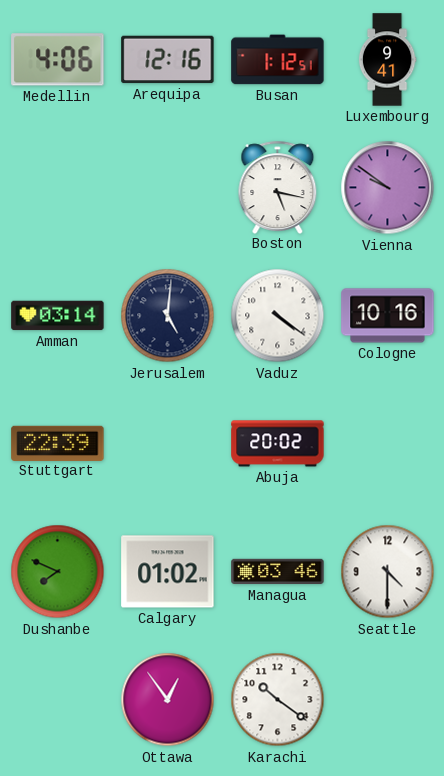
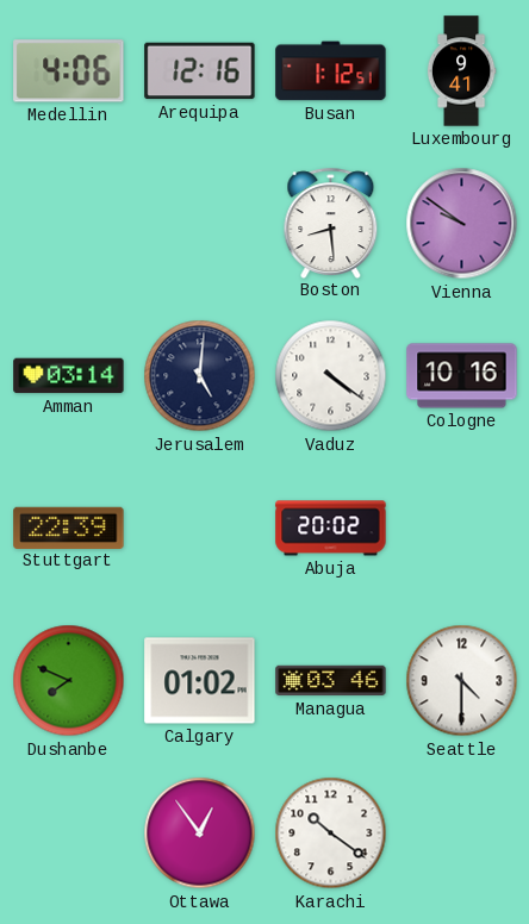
Boston: 5:17 -> 8:29 (331, 223)
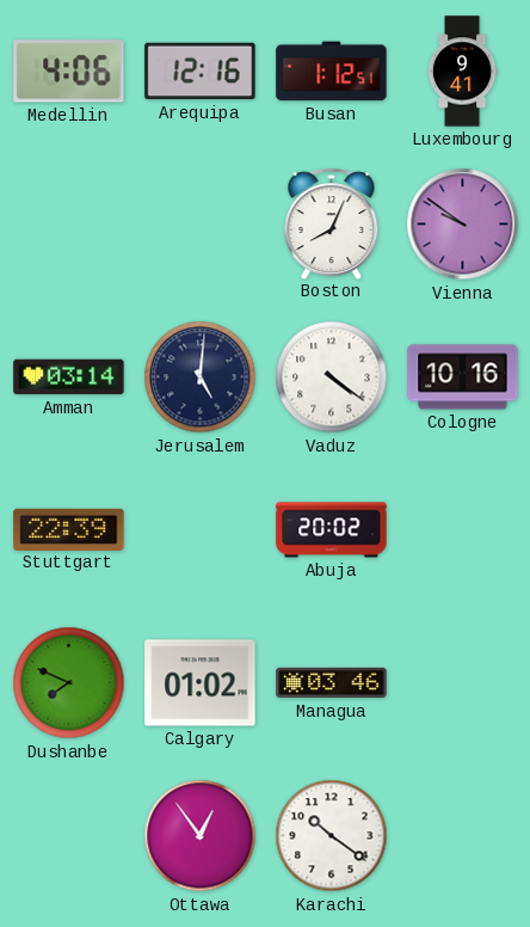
Boston: 8:29 -> 8:04 (332, 223)
Seattle: 4:30 -> none (462, 681)
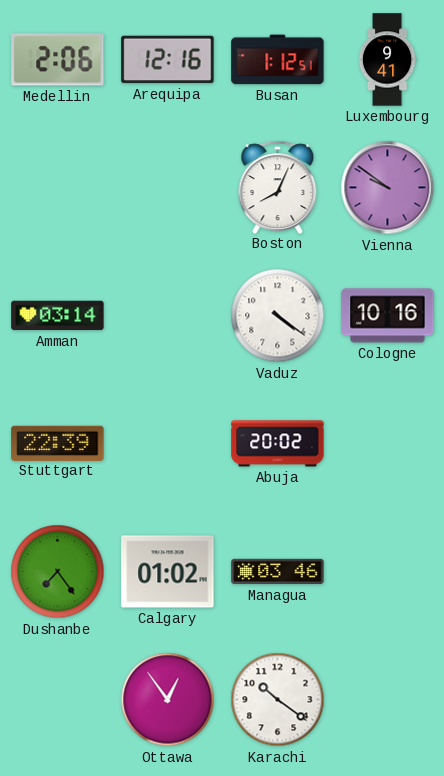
Medellin: 4:06 -> 2:06 (58, 60)
Jerusalem: 5:01 -> none (201, 377)
Dushanbe: 7:49 -> 7:24 (58, 572)
